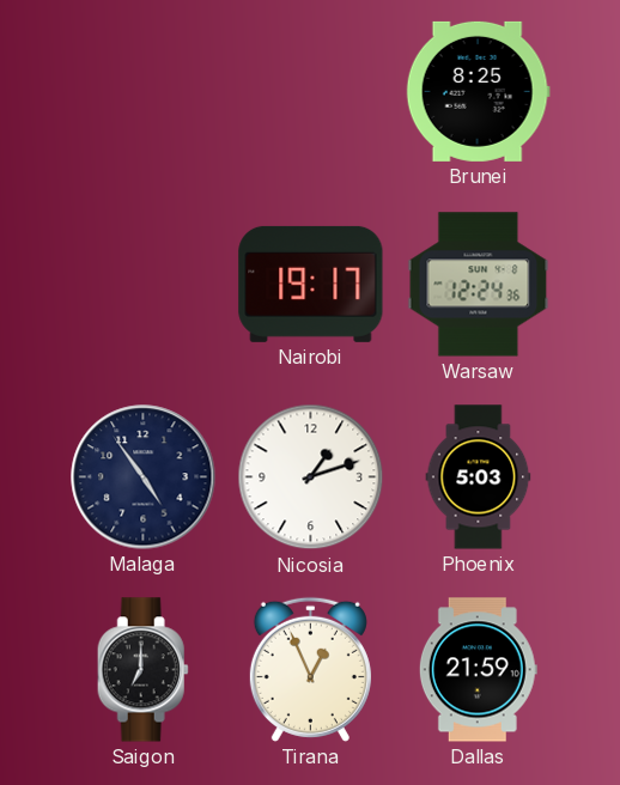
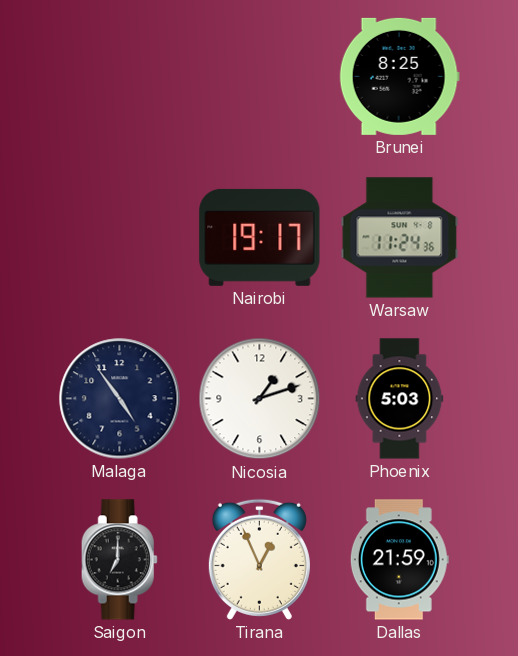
Warsaw: 12:24 -> 11:24 (400, 238)
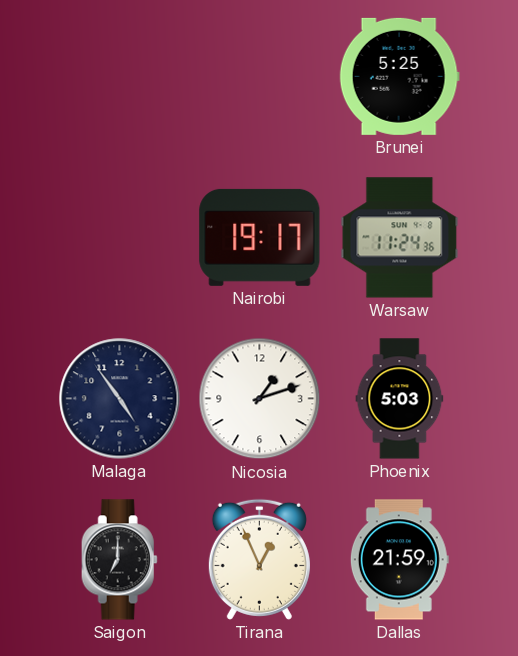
Brunei: 8:25 -> 5:25 (399, 76)
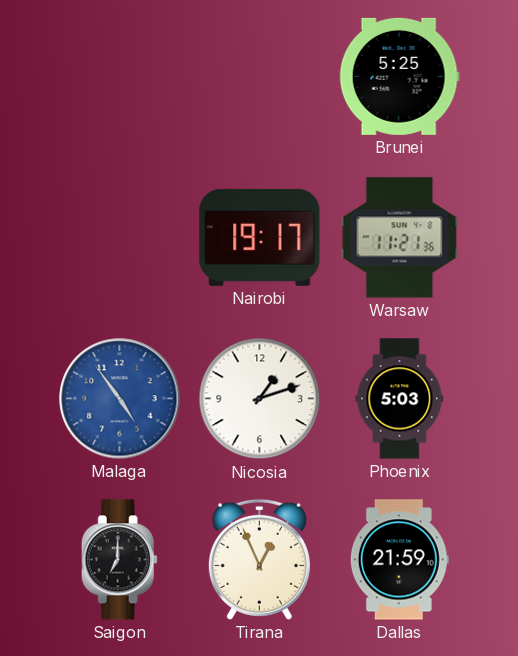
Warsaw: 11:24 -> 11:21 (400, 238)
Malaga dial: navy -> blue (120, 399)
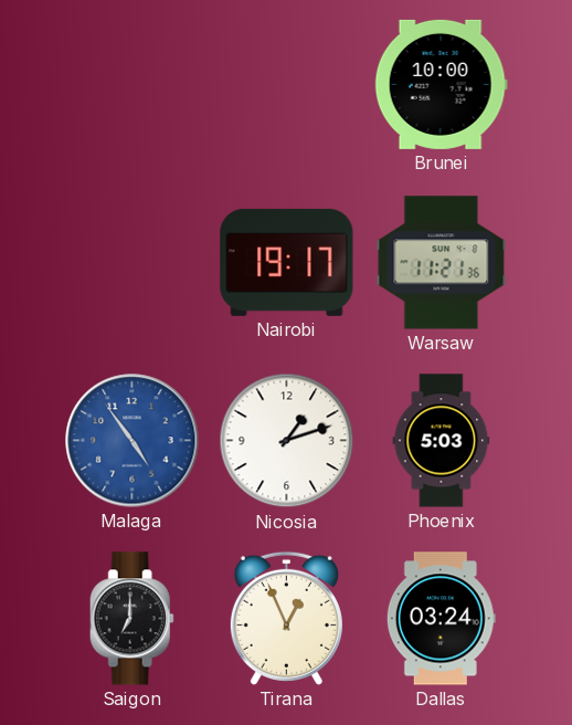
Brunei: 5:25 -> 10:00 (441, 84)
Dallas: 21:59 -> 03:24 (441, 619)
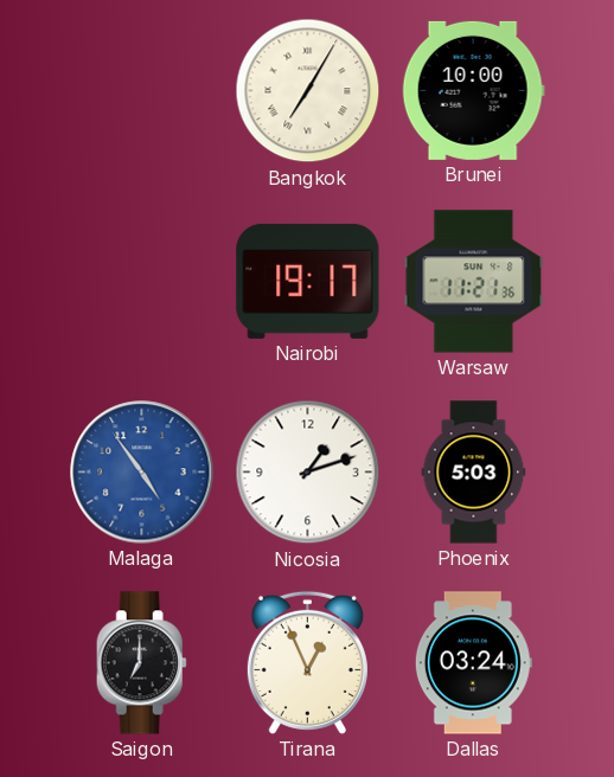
Bangkok: none -> 7:05 (308, 91)
